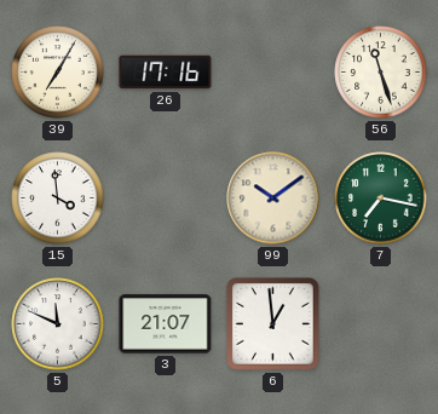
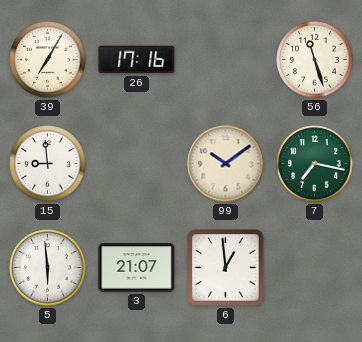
15: 3:59 -> 8:59 (48, 164)
5: 11:49 -> 5:59 (48, 268)
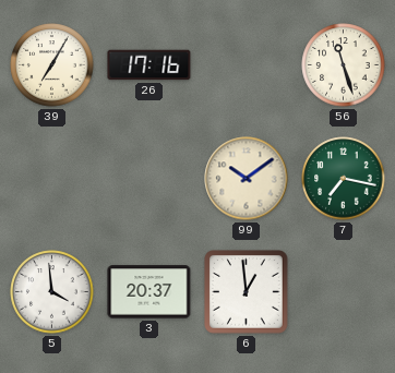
15: 8:59 -> none (48, 164)
5: 5:59 -> 3:59 (52, 292)
3: 21:07 -> 20:37 (149, 292)
